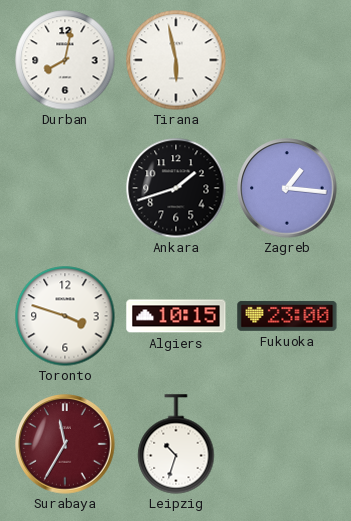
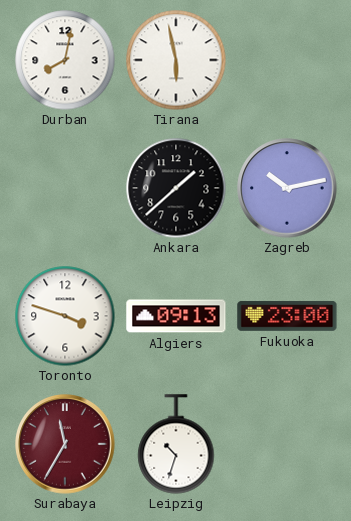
Ankara: 1:42 -> 1:38 (176, 188)
Zagreb: 1:16 -> 10:13 (287, 188)
Algiers: 10:15 -> 09:13 (176, 316)
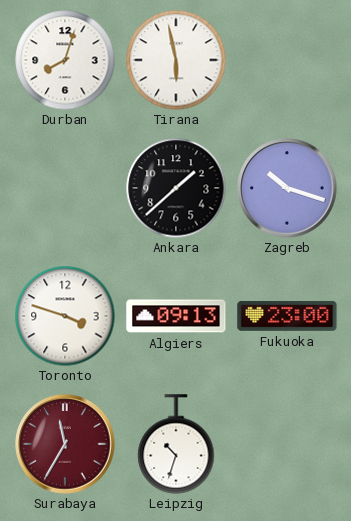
Durban: 8:02 -> 8:03 (65, 60)
Zagreb: 10:13 -> 10:18 (287, 188)
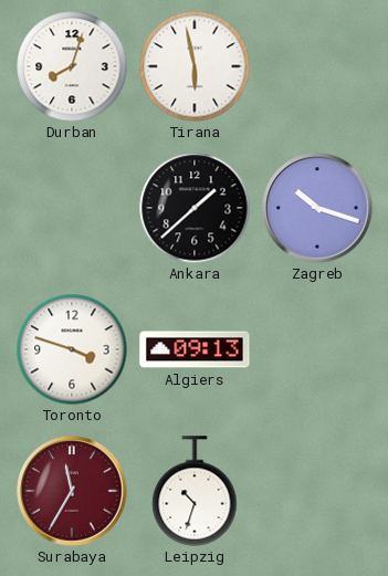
Fukuoka: 23:00 -> none (287, 316)
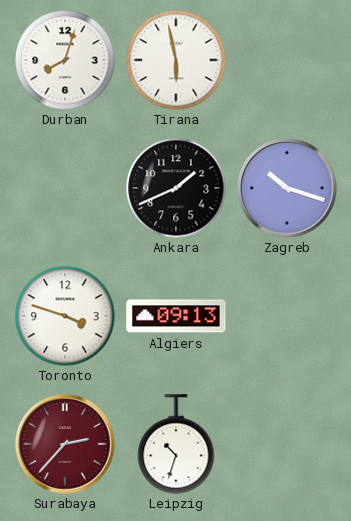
Ankara: 1:38 -> 1:41 (176, 188)
Surabaya: 11:35 -> 2:37 (65, 444)
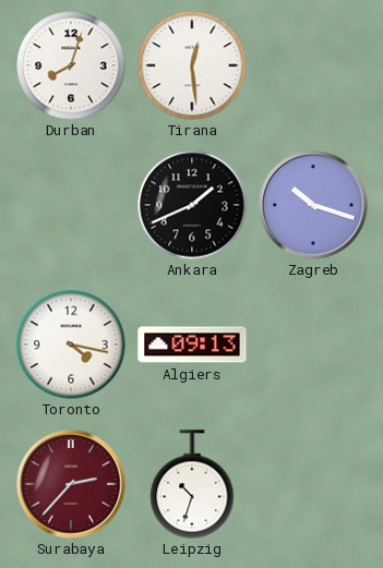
Tirana: 5:58 -> 12:29 (192, 65)
Toronto: 3:48 -> 4:17 (71, 345)
